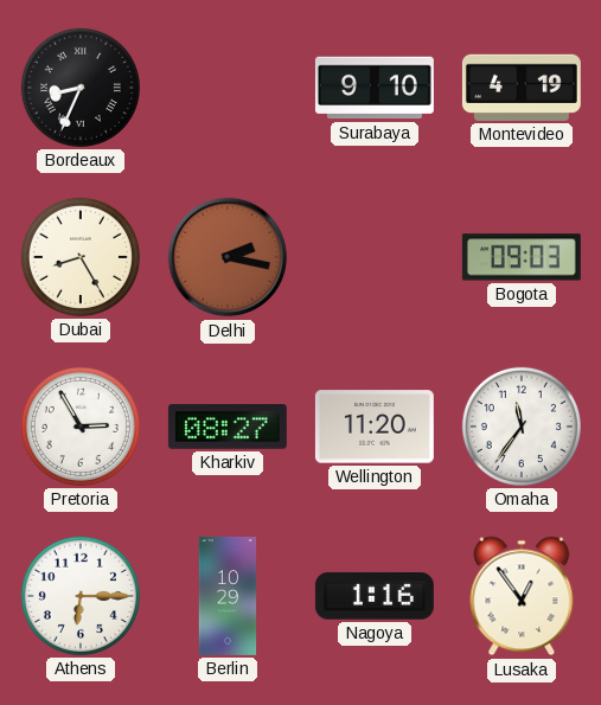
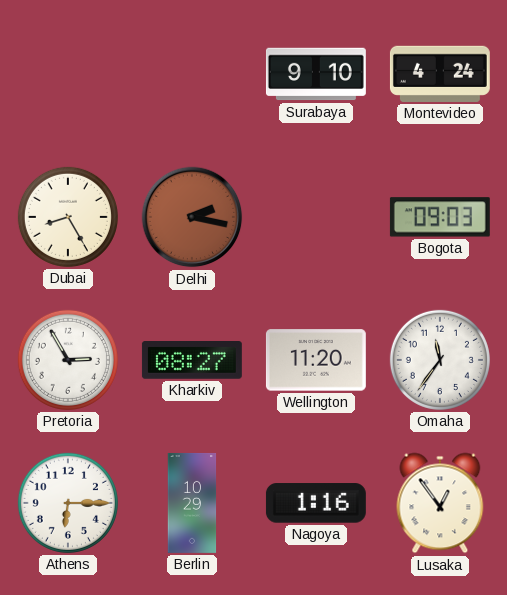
Bordeaux: 8:34 -> none (81, 88)
Montevideo: 4:19 -> 4:24 (440, 74)
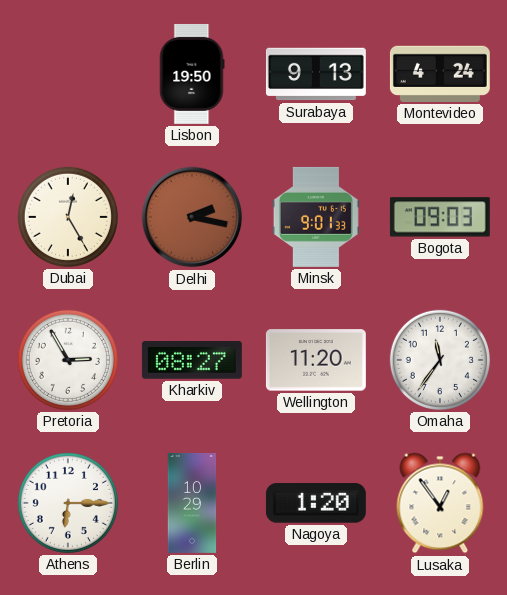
Lisbon: none -> 19:50 (192, 74)
Surabaya: 9:10 -> 9:13 (316, 74)
Dubai: 8:25 -> 12:25 (68, 217)
Minsk: none -> 9:01 (316, 217)
Nagoya: 1:16 -> 1:20 (316, 503)
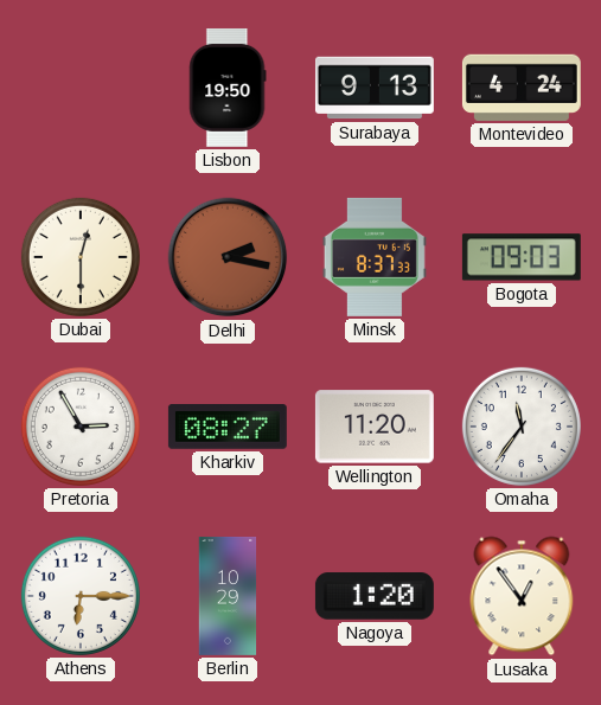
Dubai: 12:25 -> 12:30 (81, 257)
Minsk: 9:01 -> 8:37 (375, 257)
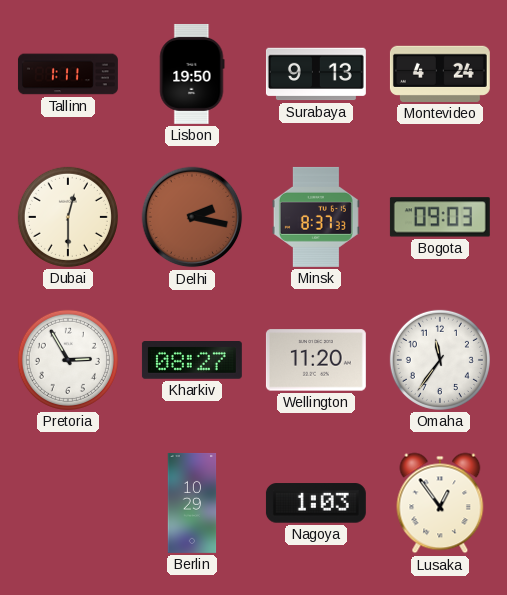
Tallinn: none -> 1:11 (68, 74)
Athens: 6:15 -> none (81, 596)
Nagoya: 1:20 -> 1:03 (316, 503)
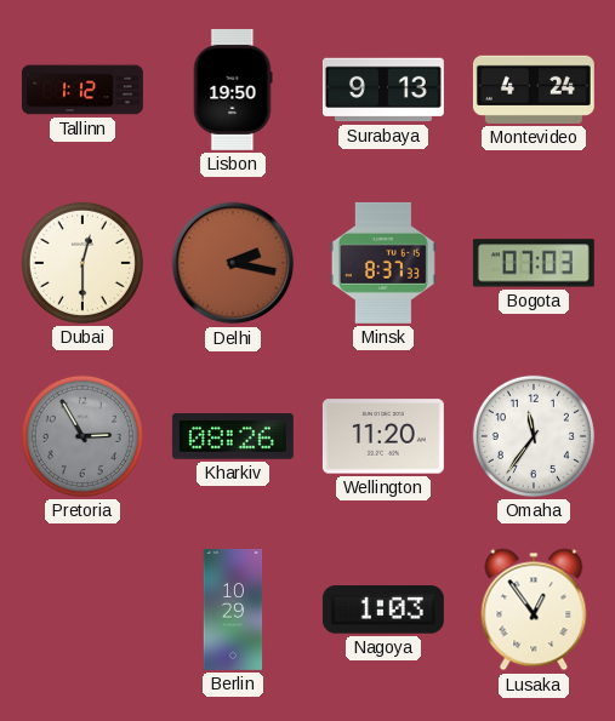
Tallinn: 1:11 -> 1:12 (82, 90)
Bogota: 09:03 -> 07:03 (534, 263)
Pretoria dial: white -> grey (82, 436)
Kharkiv: 08:27 -> 08:26 (233, 436)
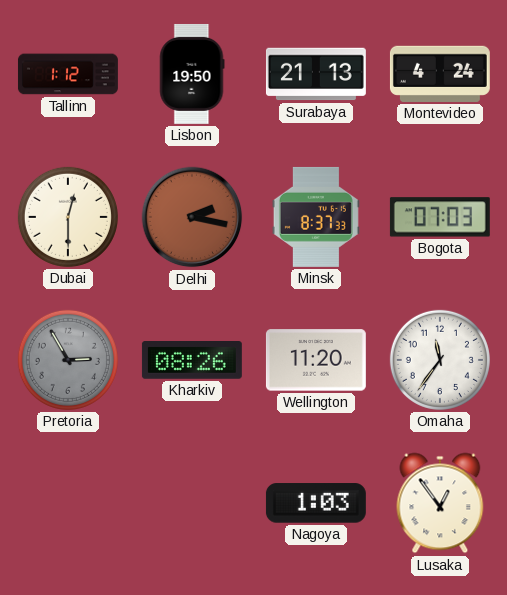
Surabaya: 9:13 -> 21:13 (316, 74)
Berlin: 10:29 -> none (233, 610)
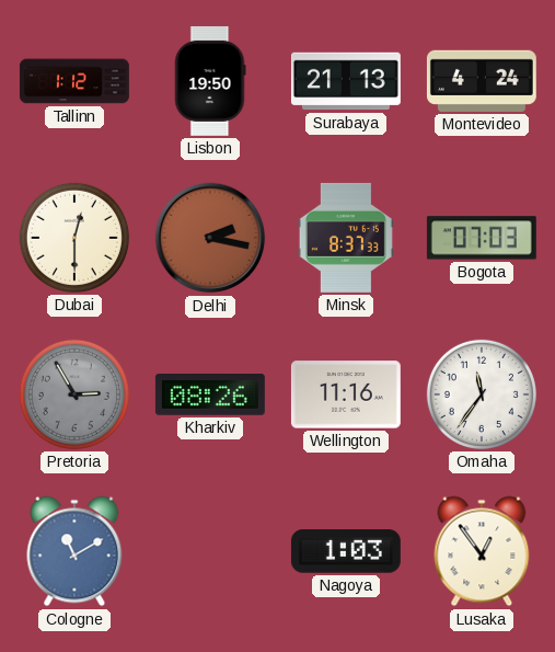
Wellington: 11:20 -> 11:16 (346, 394)
Cologne: none -> 11:10 (74, 551)
